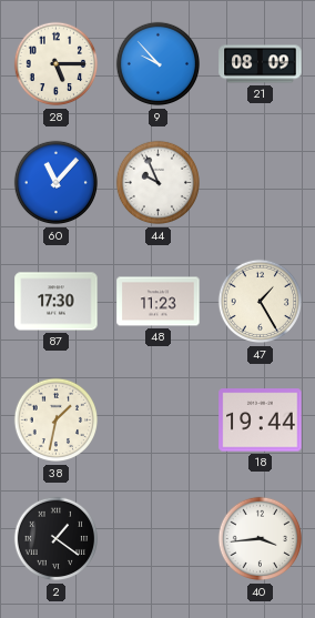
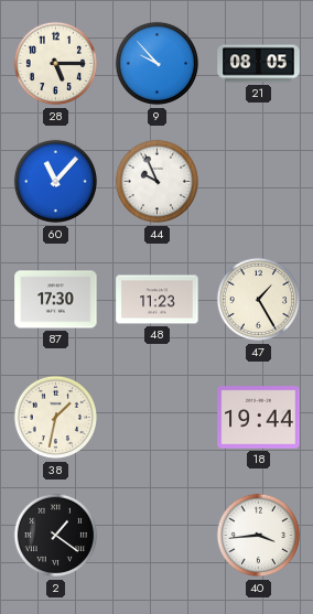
21: 08:09 -> 08:05 (259, 64)
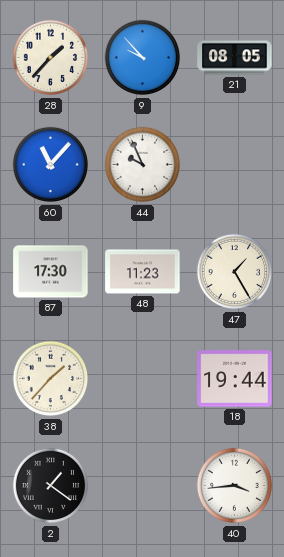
28: 5:15 -> 1:37 (51, 58)
38: 1:32 -> 1:37 (51, 379)
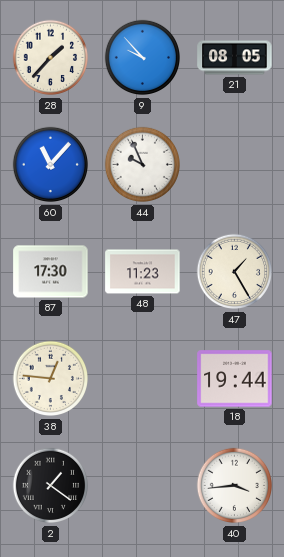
38: 1:37 -> 12:46 (51, 379)
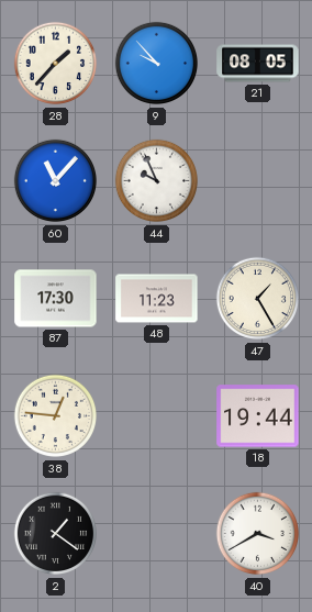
40: 3:44 -> 3:40 (258, 534)
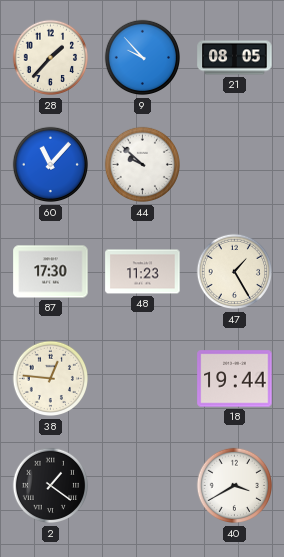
44: 9:56 -> 9:52 (143, 165)
